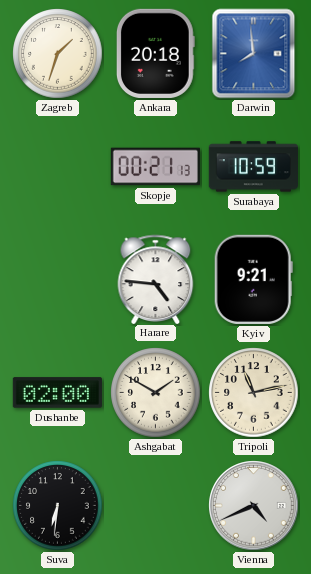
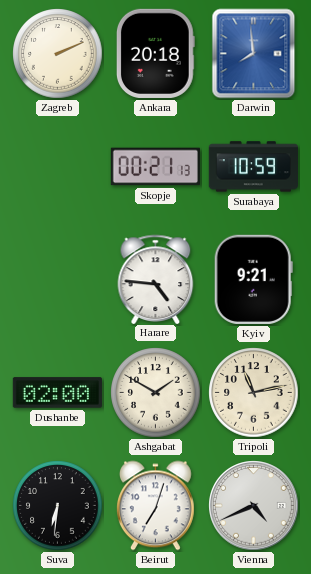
Zagreb: 1:33 -> 2:11 (58, 54)
Beirut: none -> 7:03 (155, 506)
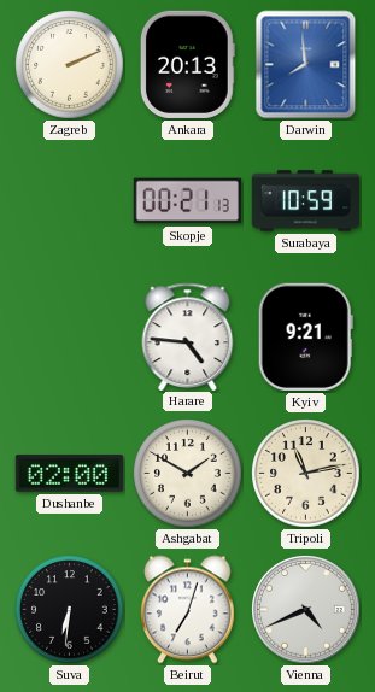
Ankara: 20:18 -> 20:13 (187, 64)
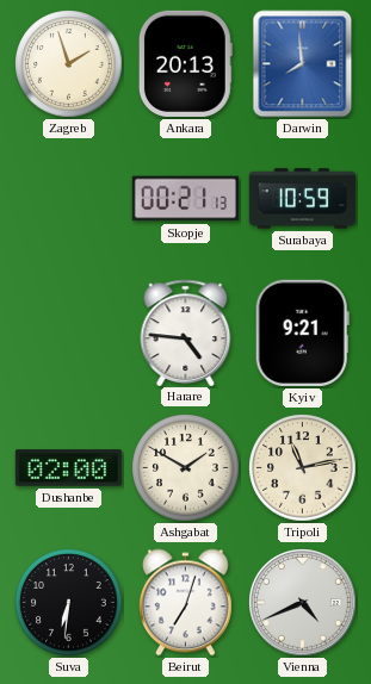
Zagreb: 2:11 -> 1:57 (69, 64)
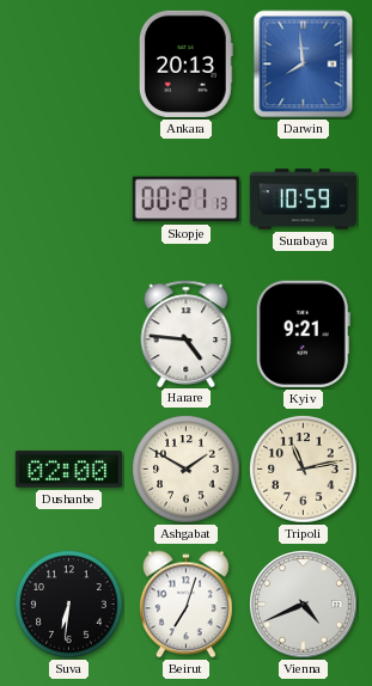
Zagreb: 1:57 -> none (69, 64)
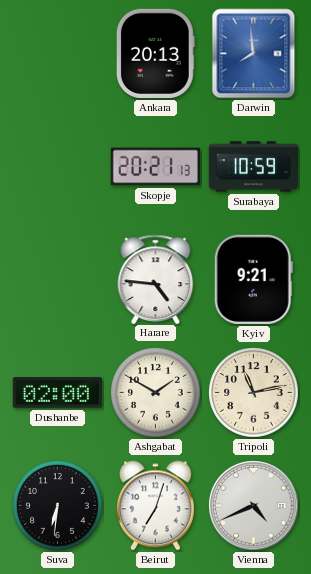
Skopje: 00:21 -> 20:21 (155, 167)
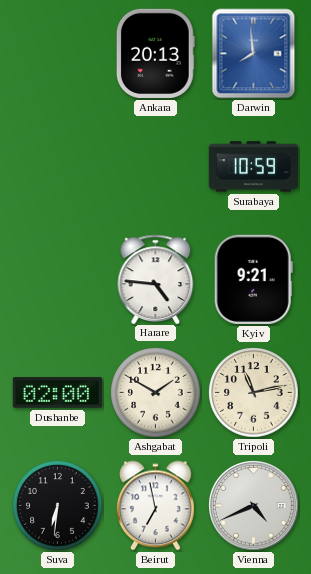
Skopje: 20:21 -> none (155, 167)
Beirut: 7:03 -> 6:58 (155, 506)
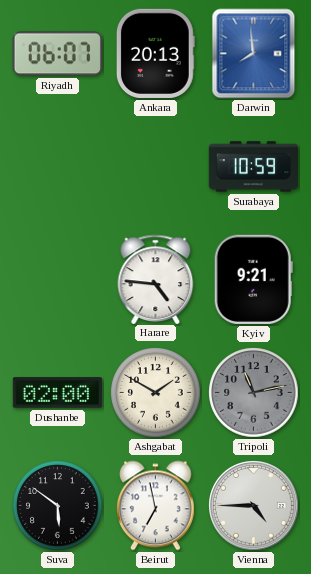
Riyadh: none -> 06:07 (57, 54)
Tripoli dial: cream -> grey (254, 393)
Suva: 6:31 -> 5:51 (58, 506)
Vienna: 4:41 -> 4:45 (254, 506)
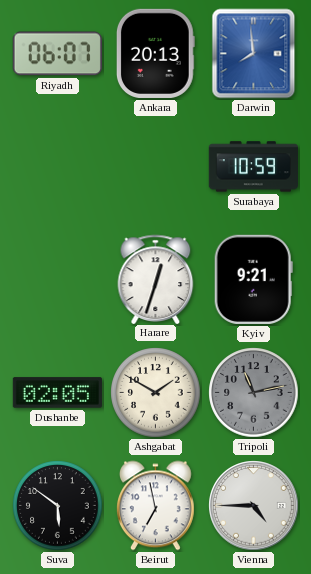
Harare: 4:46 -> 12:33 (156, 279)
Dushanbe: 02:00 -> 02:05 (57, 393)
